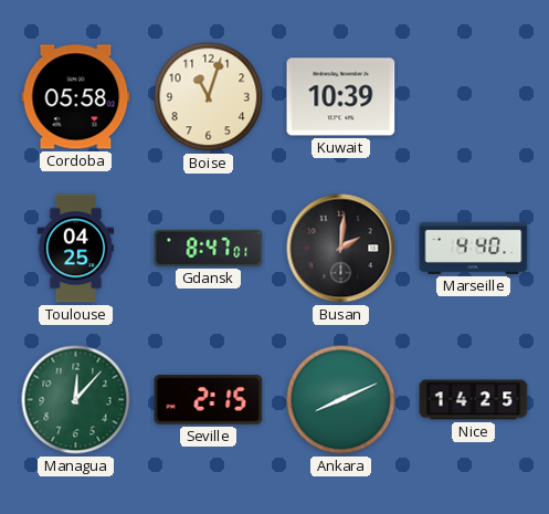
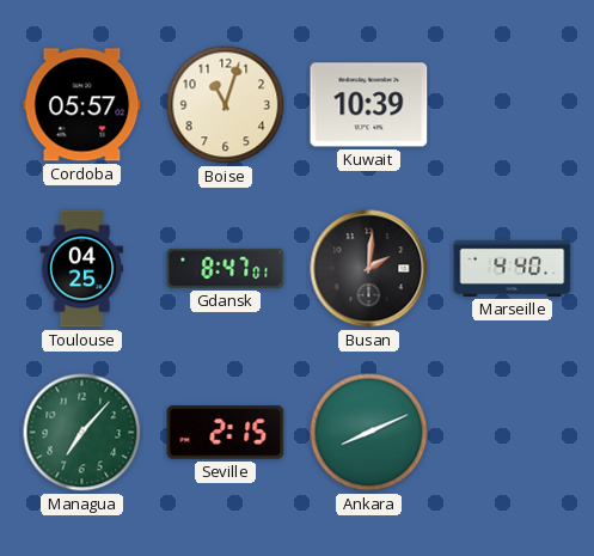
Cordoba: 05:58 -> 05:57 (82, 105)
Managua: 12:07 -> 7:07 (82, 433)
Nice: 14:25 -> none (474, 400)
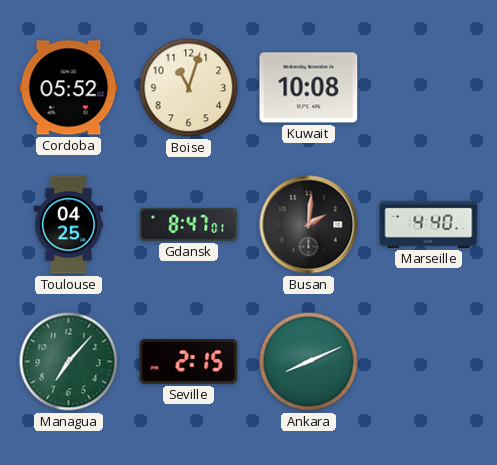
Cordoba: 05:57 -> 05:52 (69, 88)
Kuwait: 10:39 -> 10:08 (309, 88)
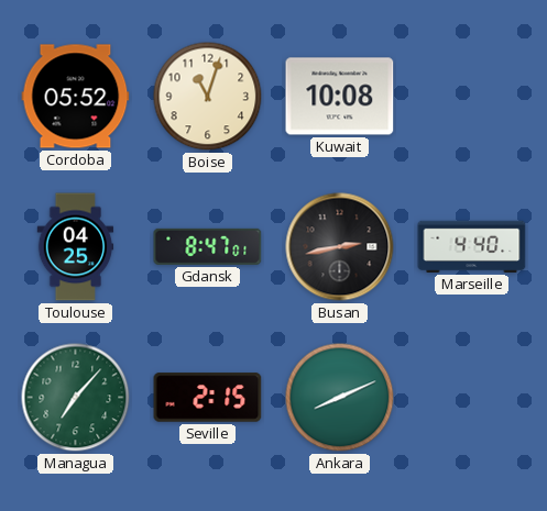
Busan: 2:01 -> 2:43 (340, 247)
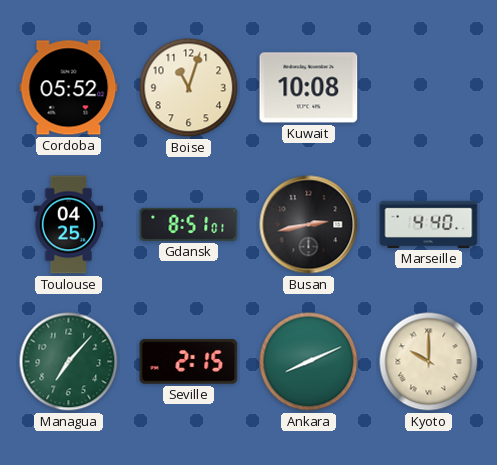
Gdansk: 8:47 -> 8:51 (189, 224)
Kyoto: none -> 10:00 (429, 362)
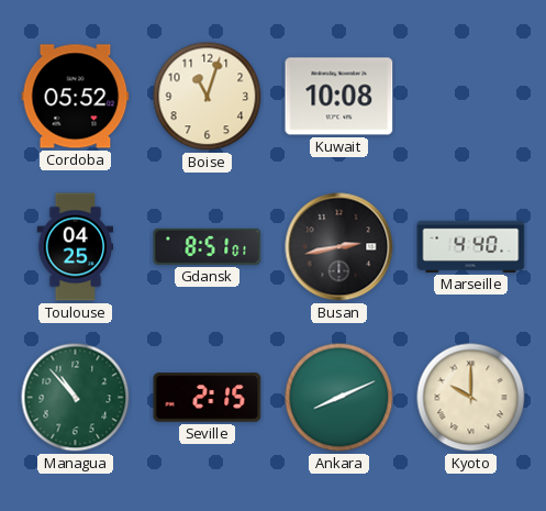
Managua: 7:07 -> 10:53 (76, 398)
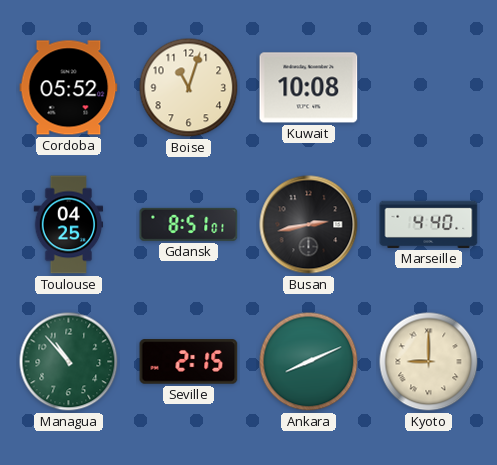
Kyoto: 10:00 -> 9:00 (429, 362)
